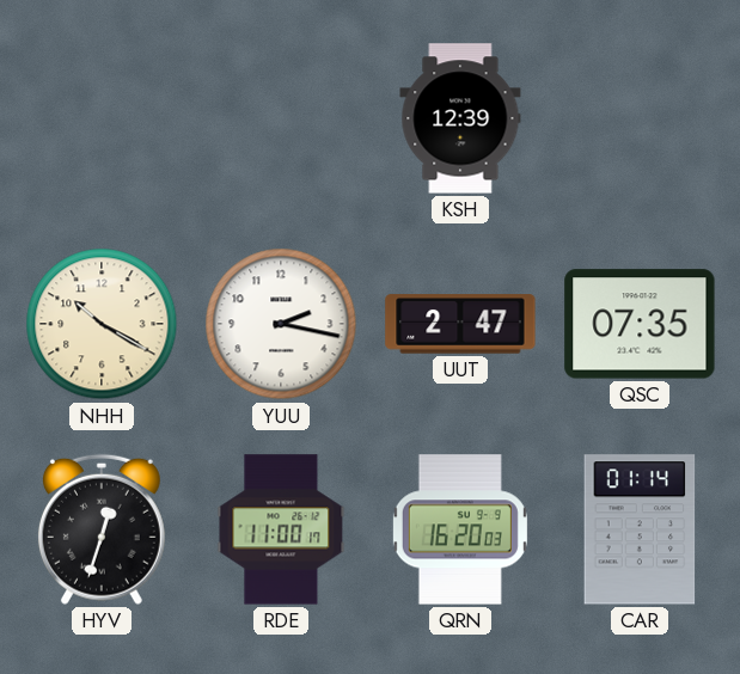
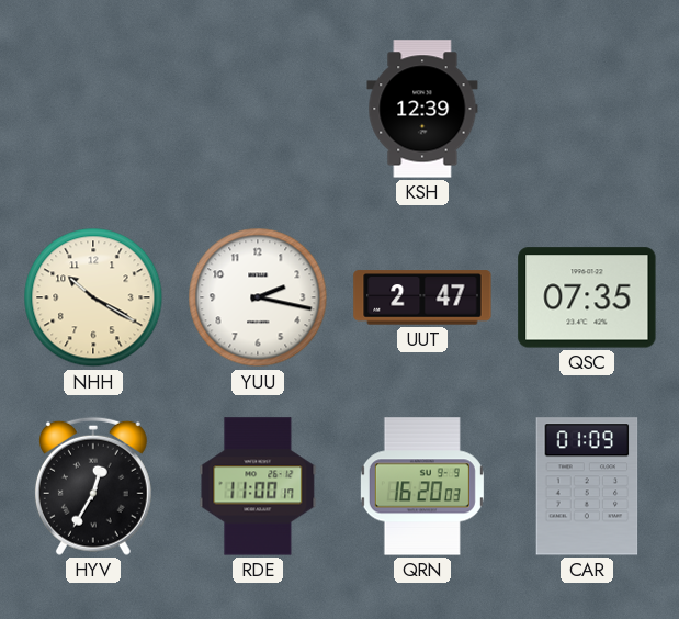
HYV: 12:33 -> 12:35 (93, 486)
CAR: 01:14 -> 01:09 (587, 486)
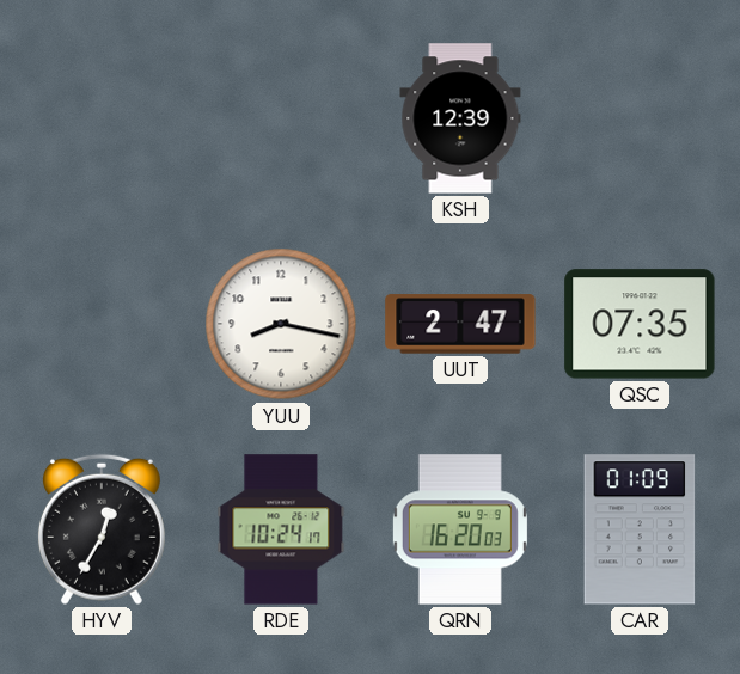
NHH: 10:20 -> none (93, 297)
YUU: 2:17 -> 8:17 (281, 324)
RDE: 11:00 -> 10:24 (281, 529)
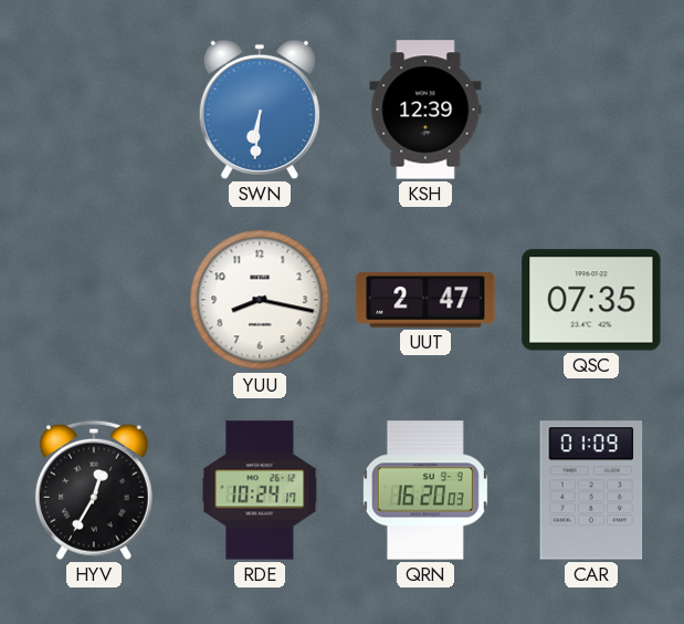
SWN: none -> 6:31 (260, 110)
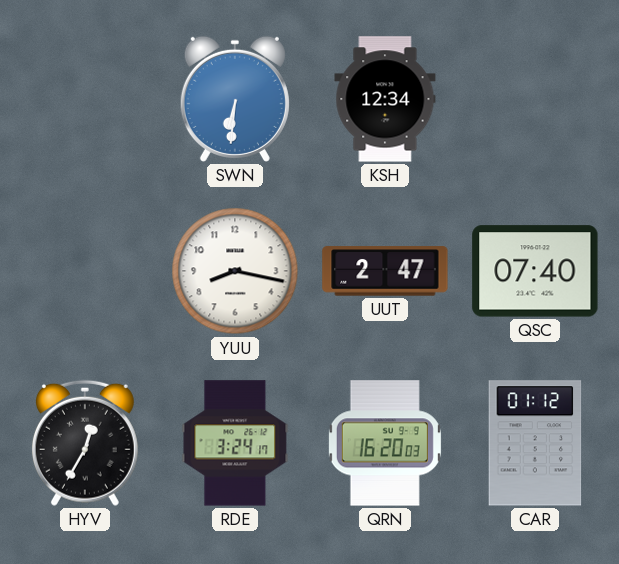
KSH: 12:39 -> 12:34 (385, 99)
QSC: 07:35 -> 07:40 (535, 271)
RDE: 10:24 -> 3:24 (235, 443)
CAR: 01:09 -> 01:12 (535, 443)
